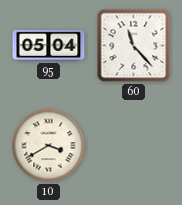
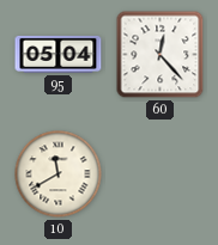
60: 11:23 -> 12:23 (161, 55)
10: 3:40 -> 11:40 (59, 174)
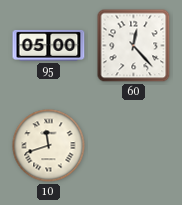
95: 05:04 -> 05:00 (49, 45)
10: 11:40 -> 11:42 (49, 146)
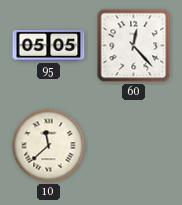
95: 05:00 -> 05:05 (49, 45)
10: 11:42 -> 11:38 (49, 146)
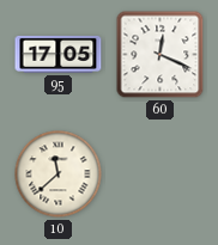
95: 05:05 -> 17:05 (59, 54)
60: 12:23 -> 12:19 (161, 55)
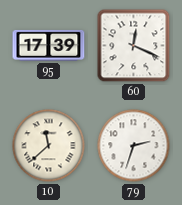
95: 17:05 -> 17:39 (49, 45)
79: none -> 2:33 (134, 146)
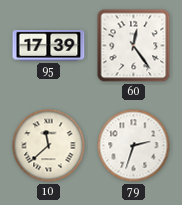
60: 12:19 -> 12:24 (134, 46)
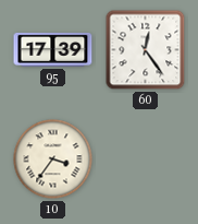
10: 11:38 -> 3:36 (53, 160)
79: 2:33 -> none (134, 146)
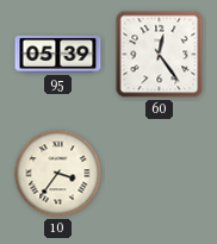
95: 17:39 -> 05:39 (58, 54)
